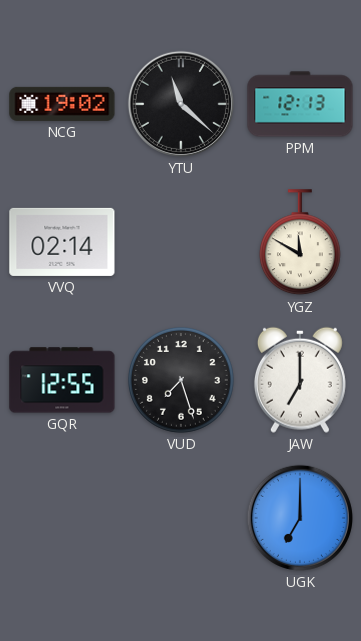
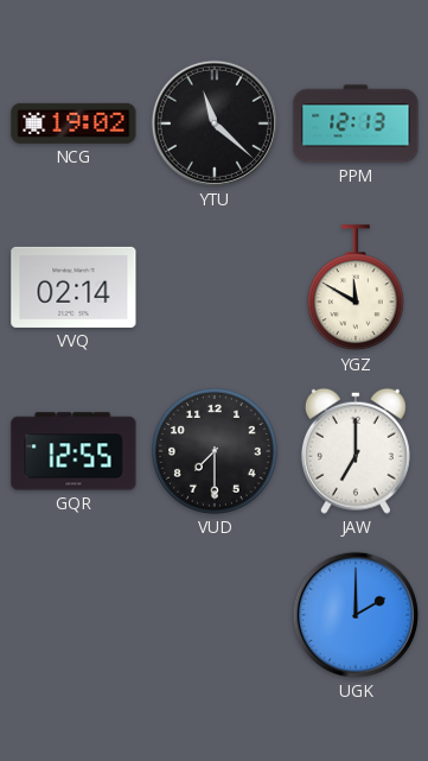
VUD: 7:27 -> 7:30 (216, 452)
UGK: 7:00 -> 2:00 (356, 615)
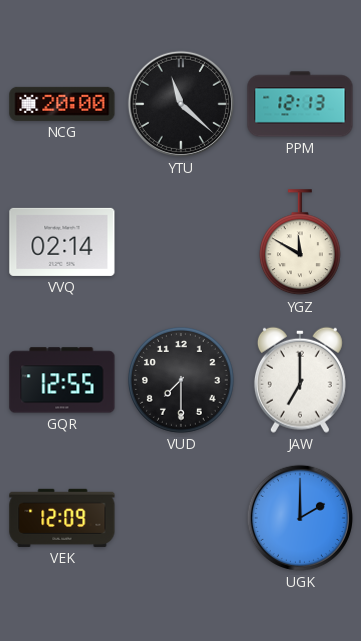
NCG: 19:02 -> 20:00 (62, 104)
VEK: none -> 12:09 (62, 518)
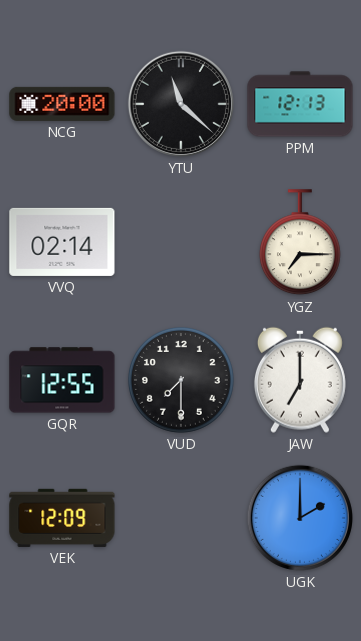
YGZ: 11:50 -> 7:15 (300, 243)
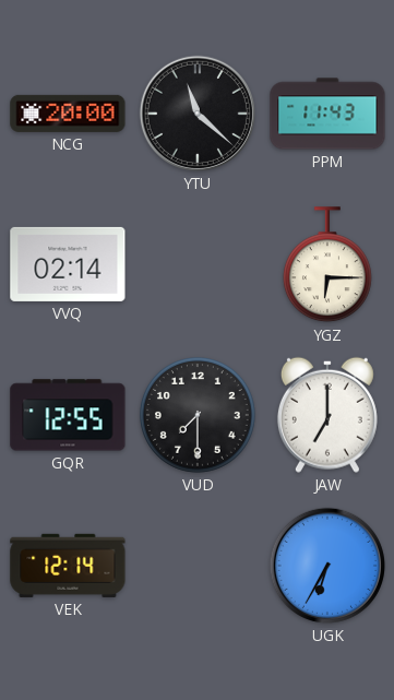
PPM: 12:13 -> 11:43 (327, 114)
YGZ: 7:15 -> 6:15 (327, 265)
VEK: 12:09 -> 12:14 (68, 566)
UGK: 2:00 -> 6:35 (327, 566)
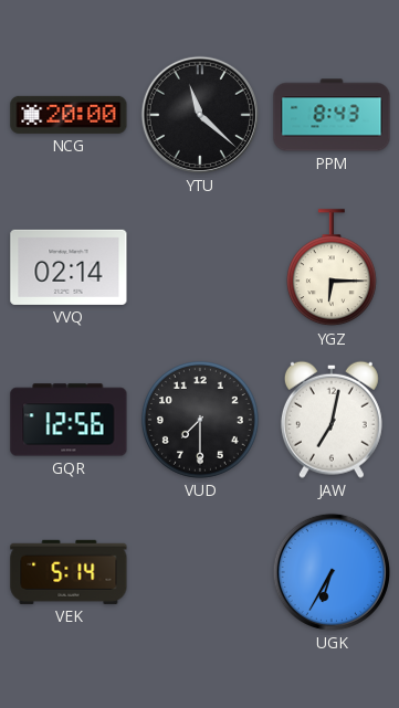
PPM: 11:43 -> 8:43 (332, 115)
GQR: 12:55 -> 12:56 (69, 420)
JAW: 7:00 -> 7:02 (332, 420)
VEK: 12:14 -> 5:14 (69, 572)
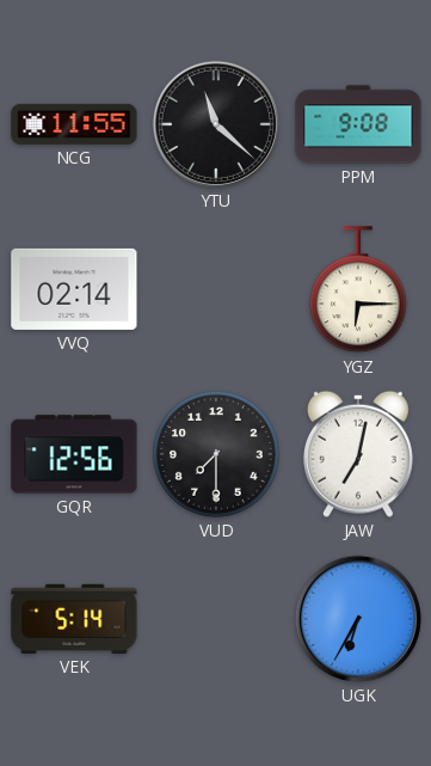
NCG: 20:00 -> 11:55 (74, 124)
PPM: 8:43 -> 9:08 (358, 124)
